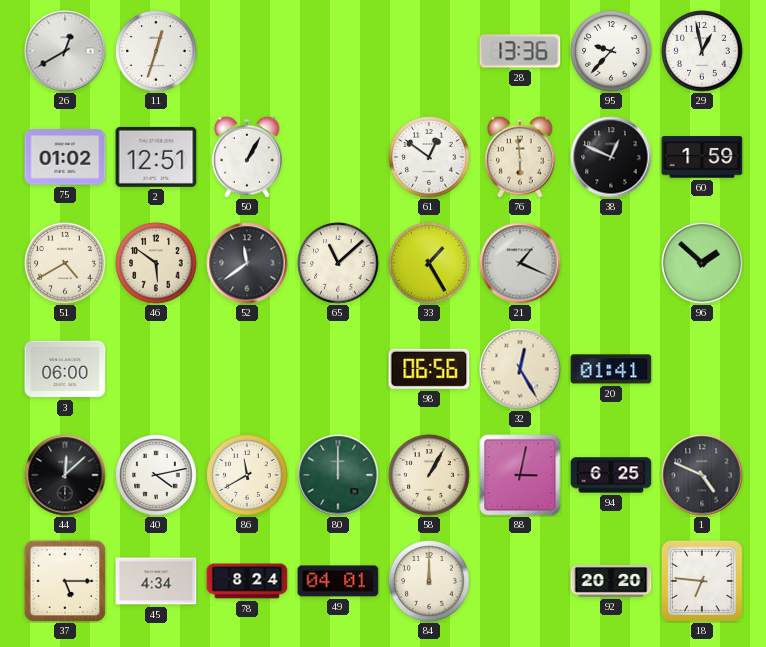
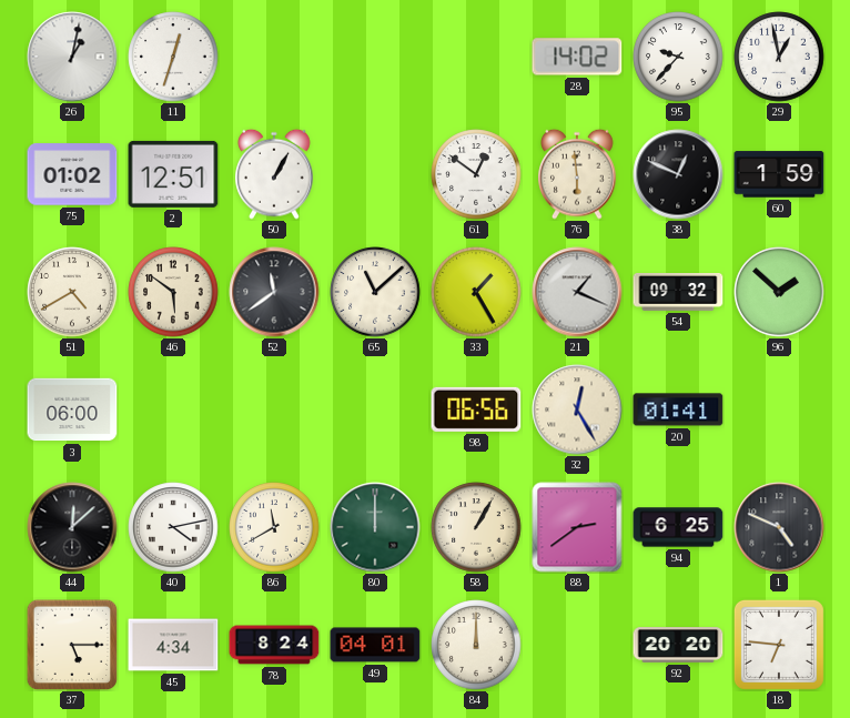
26: 12:40 -> 1:02 (72, 57)
28: 13:36 -> 14:02 (577, 57)
54: none -> 09:32 (678, 293)
88: 3:02 -> 2:39 (577, 527)
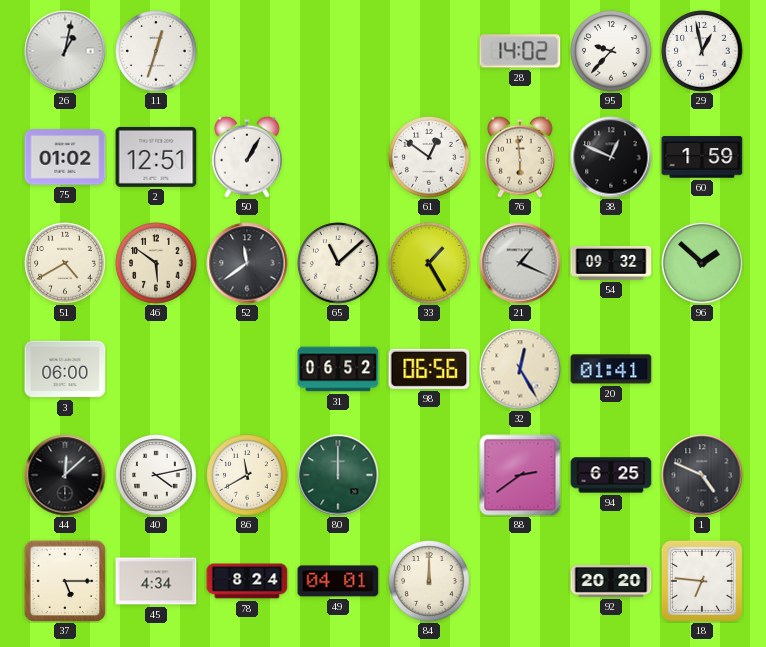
31: none -> 06:52 (338, 369)
58: 1:05 -> none (476, 527)
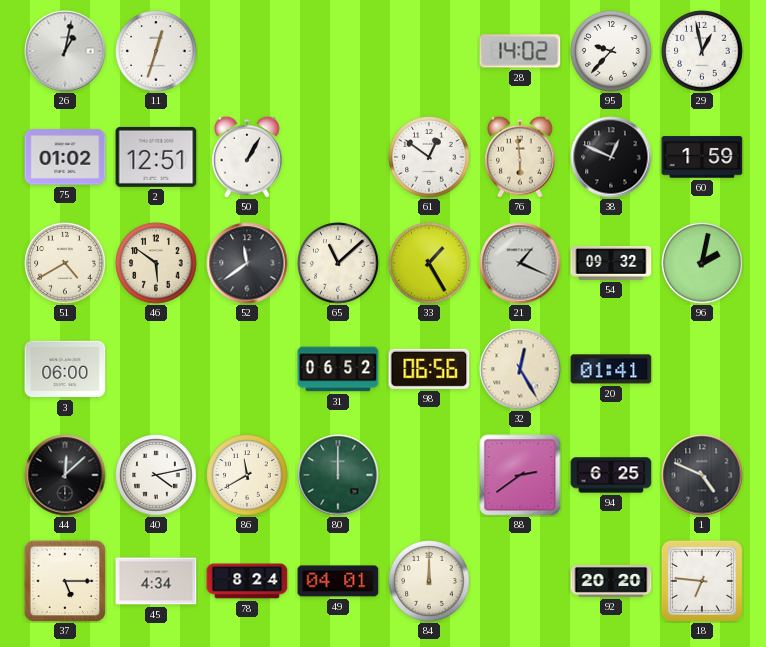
96: 1:52 -> 2:02 (702, 263)
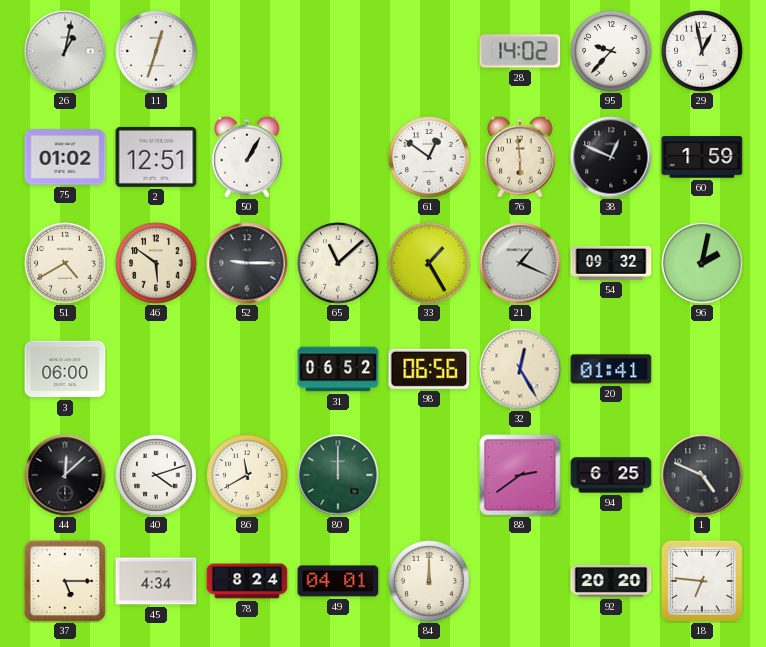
52: 11:39 -> 9:15 (247, 263)
40: 4:13 -> 4:12 (156, 475)
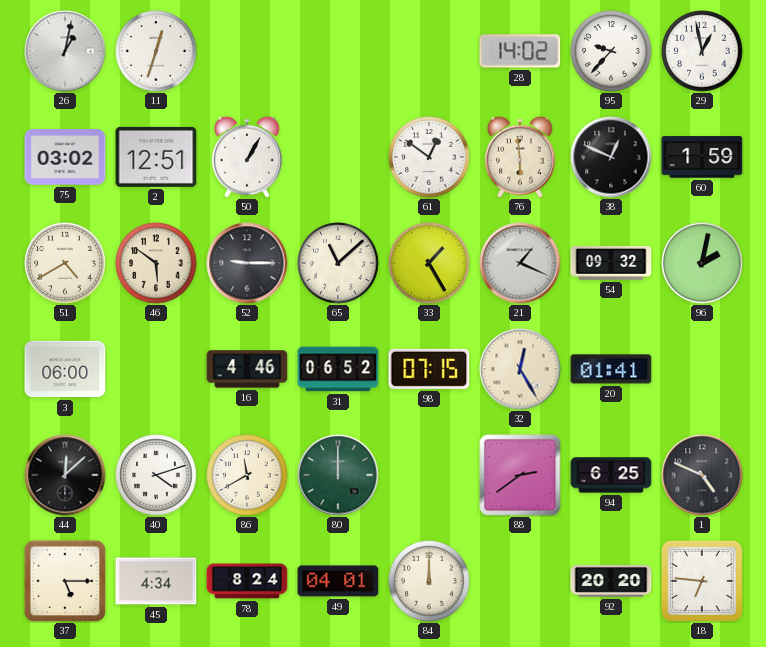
75: 01:02 -> 03:02 (65, 157)
16: none -> 4:46 (247, 369)
98: 06:56 -> 07:15 (429, 369)
